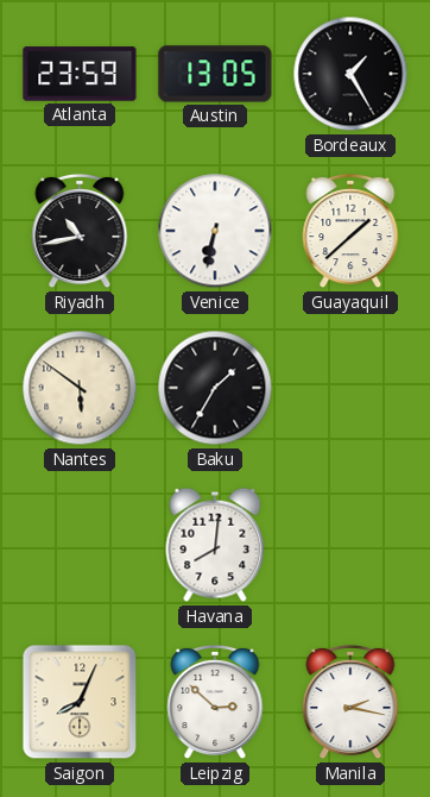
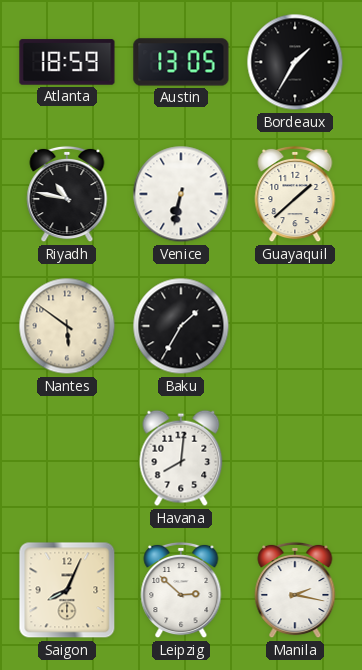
Atlanta: 23:59 -> 18:59 (67, 62)
Bordeaux: 1:25 -> 1:35 (295, 62)
Riyadh: 10:43 -> 10:47 (67, 194)
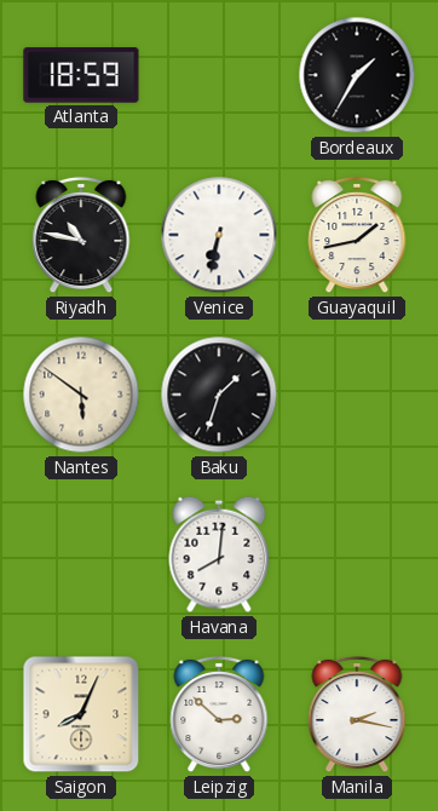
Austin: 13:05 -> none (181, 62)
Guayaquil: 1:38 -> 1:43 (357, 235)
Baku: 1:35 -> 1:33 (219, 395)
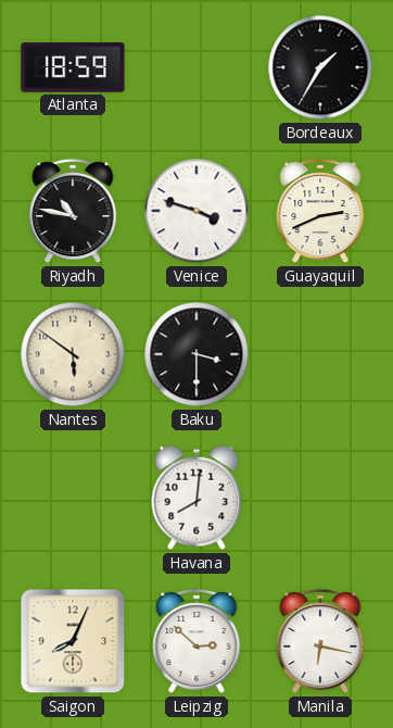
Venice: 6:32 -> 3:48 (196, 211)
Guayaquil: 1:43 -> 2:41 (320, 211)
Baku: 1:33 -> 3:30 (196, 354)
Manila: 2:17 -> 6:17 (320, 641)
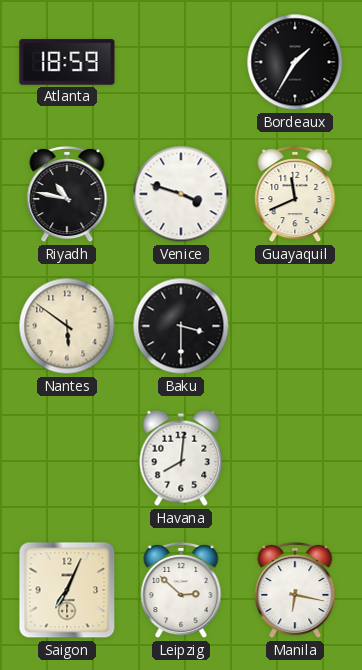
Guayaquil: 2:41 -> 11:41 (295, 194)
Saigon: 8:04 -> 7:04 (67, 590)
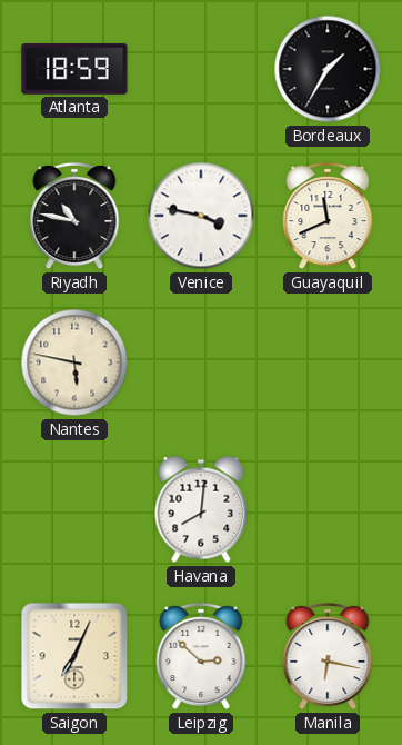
Venice: 3:48 -> 3:47 (201, 216)
Nantes: 5:51 -> 5:47 (74, 362)
Baku: 3:30 -> none (181, 326)
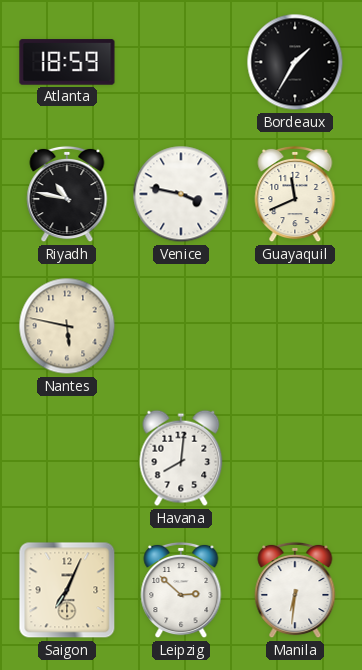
Manila: 6:17 -> 6:31 (295, 590)
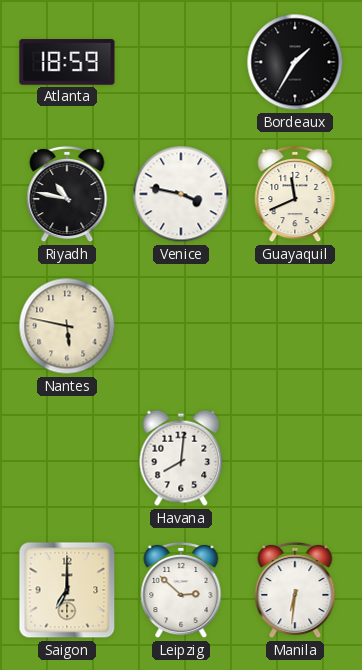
Saigon: 7:04 -> 7:00 (67, 590)
